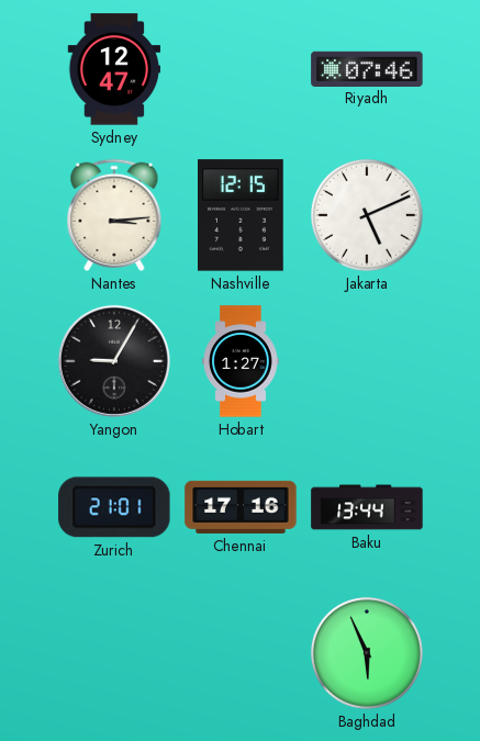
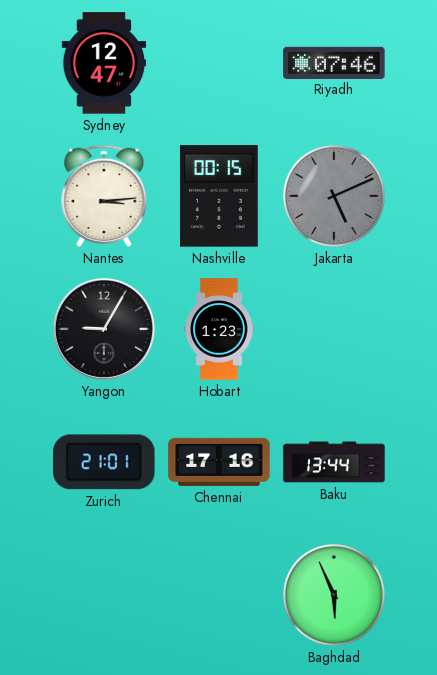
Nashville: 12:15 -> 00:15 (220, 196)
Jakarta dial: white -> grey (334, 196)
Hobart: 1:27 -> 1:23 (219, 329)
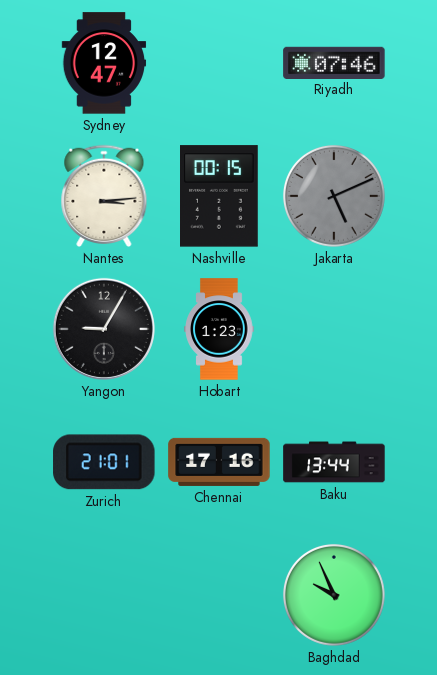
Baghdad: 5:56 -> 9:56 (334, 595)
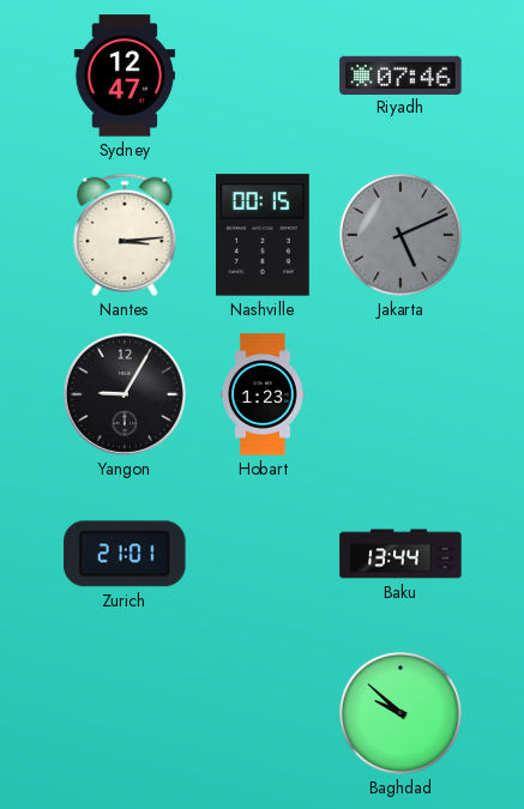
Chennai: 17:16 -> none (219, 462)
Baghdad: 9:56 -> 9:52 (400, 713)
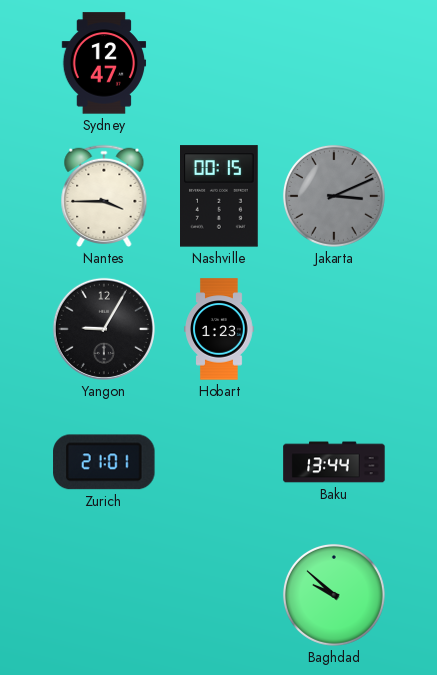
Riyadh: 07:46 -> none (400, 74)
Nantes: 3:14 -> 3:45 (104, 196)
Jakarta: 5:11 -> 3:11 (334, 196)
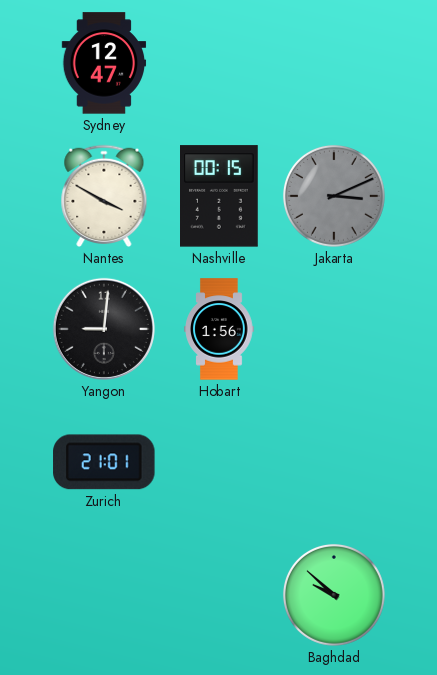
Nantes: 3:45 -> 3:50 (104, 196)
Yangon: 9:05 -> 9:01 (104, 329)
Hobart: 1:23 -> 1:56 (219, 329)
Baku: 13:44 -> none (334, 462)
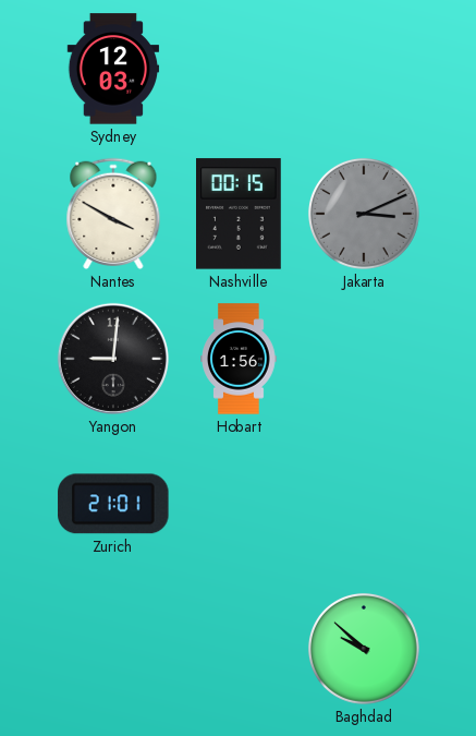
Sydney: 12:47 -> 12:03 (113, 69)
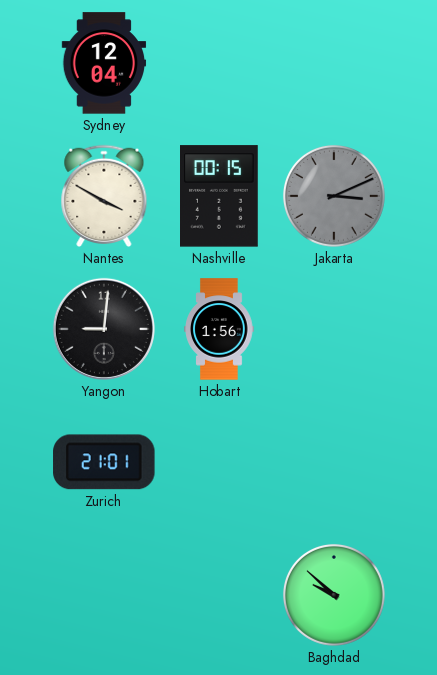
Sydney: 12:03 -> 12:04 (104, 63)
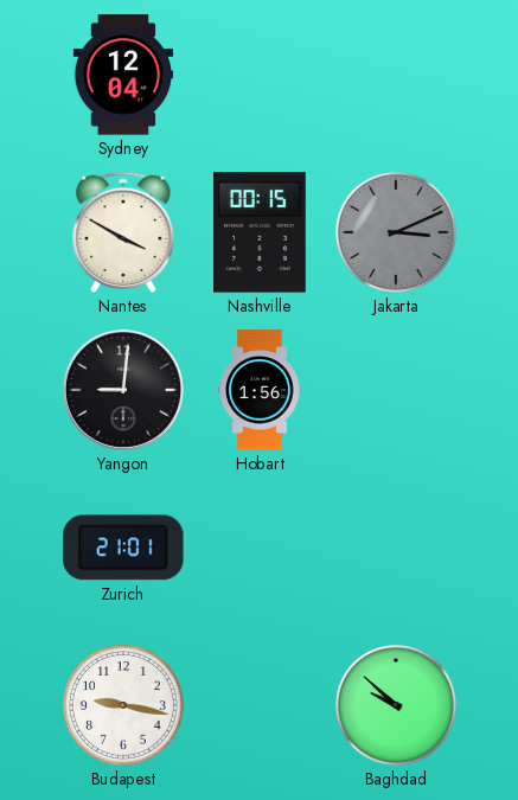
Budapest: none -> 9:17 (123, 705)
